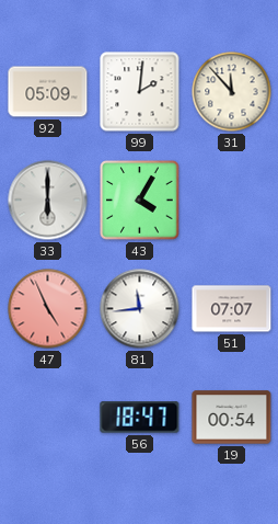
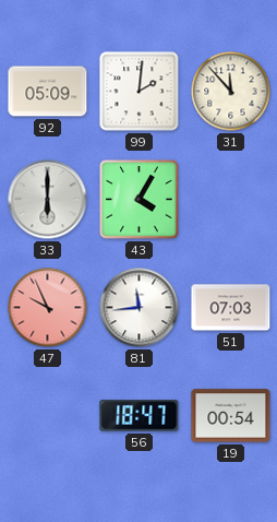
47: 4:56 -> 9:56 (48, 308)
51: 07:07 -> 07:03 (231, 308)
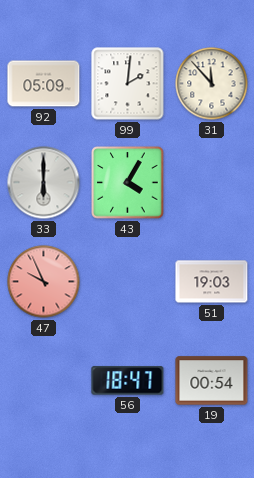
81: 11:44 -> none (140, 308)
51: 07:03 -> 19:03 (212, 282)
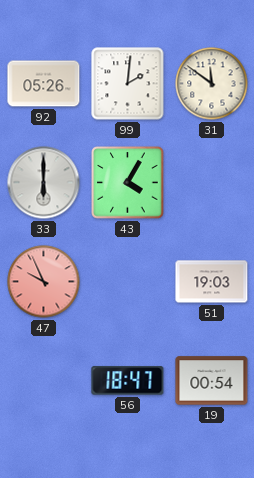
92: 05:09 -> 05:26 (44, 84)
31: 11:53 -> 11:51 (212, 84)
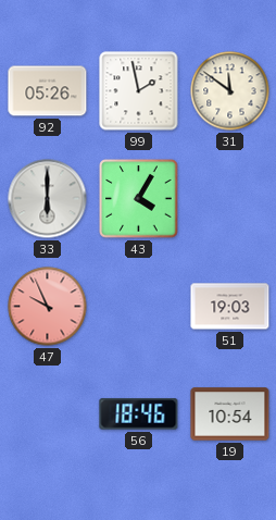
99: 2:01 -> 1:58 (139, 91)
56: 18:47 -> 18:46 (139, 414)
19: 00:54 -> 10:54 (230, 414)
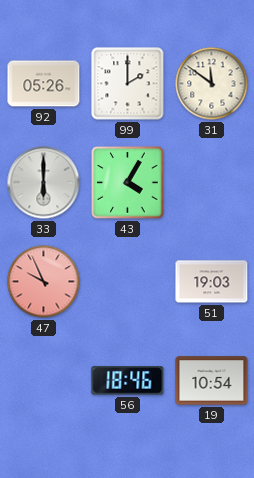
99: 1:58 -> 2:00 (128, 84)
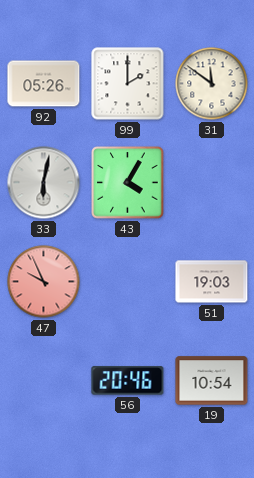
33: 6:00 -> 6:02 (44, 183)
56: 18:46 -> 20:46 (128, 381)
